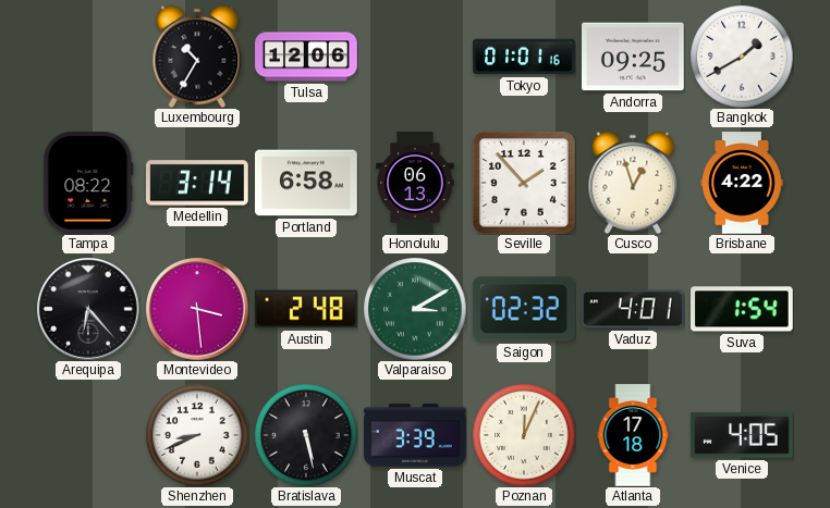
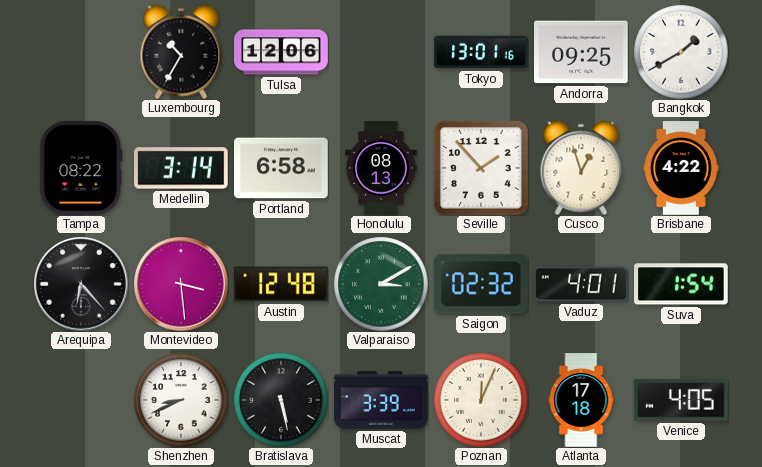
Tokyo: 01:01 -> 13:01 (481, 52)
Honolulu: 06:13 -> 08:13 (381, 168)
Austin: 2:48 -> 12:48 (282, 284)
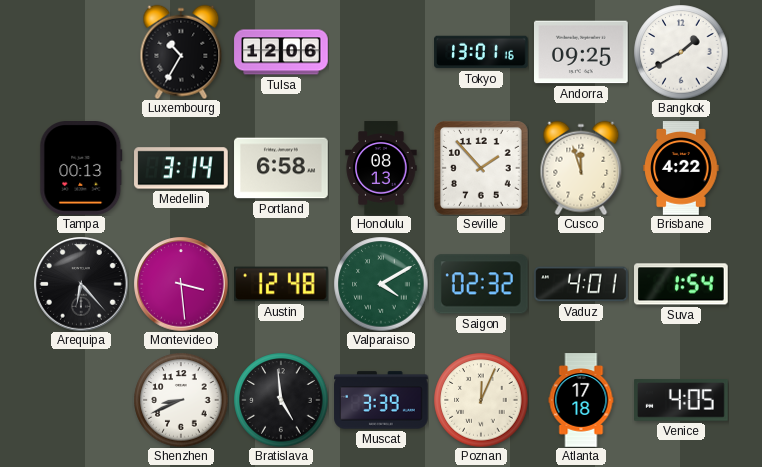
Tampa: 08:22 -> 00:13 (81, 168)
Cusco: 12:57 -> 11:57 (581, 168)
Valparaiso: 3:10 -> 4:10 (381, 284)
Bratislava: 5:28 -> 4:59 (281, 400)
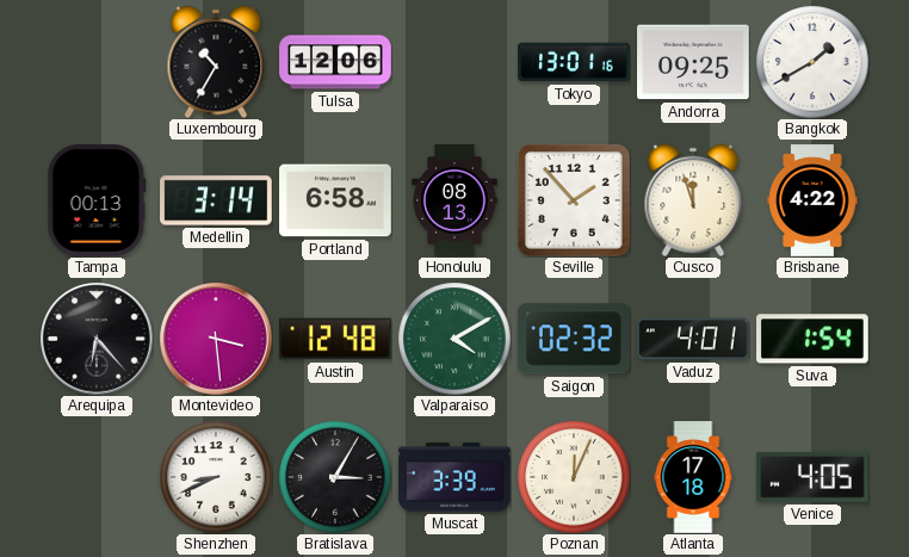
Bratislava: 4:59 -> 3:05 (335, 477)
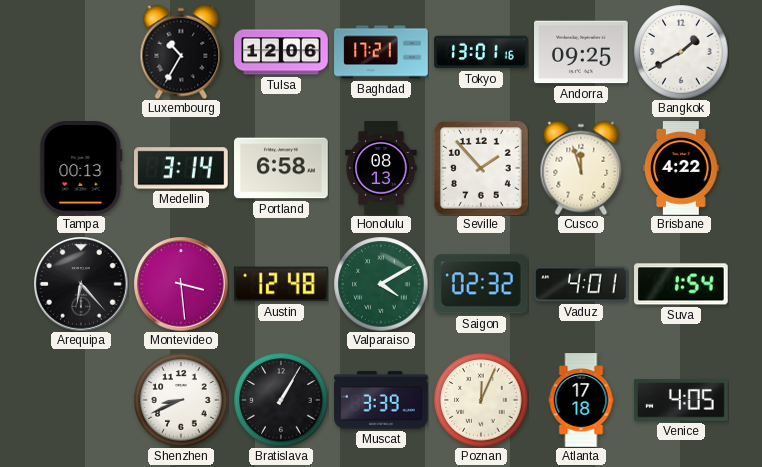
Baghdad: none -> 17:21 (381, 52)
Bratislava: 3:05 -> 1:05 (281, 400)
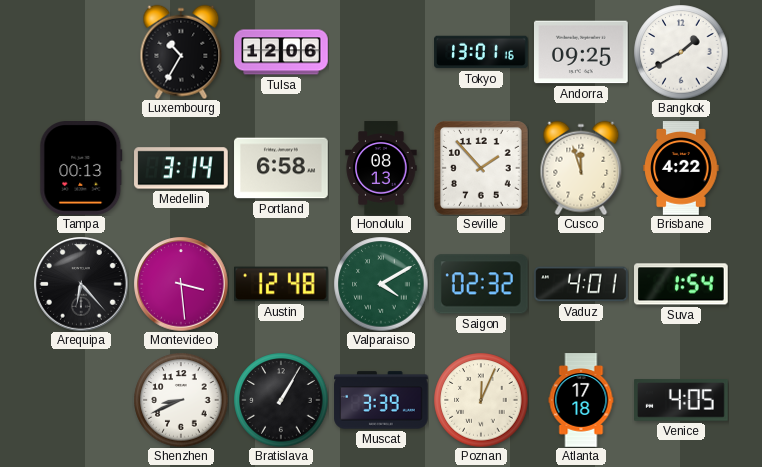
Baghdad: 17:21 -> none (381, 52)
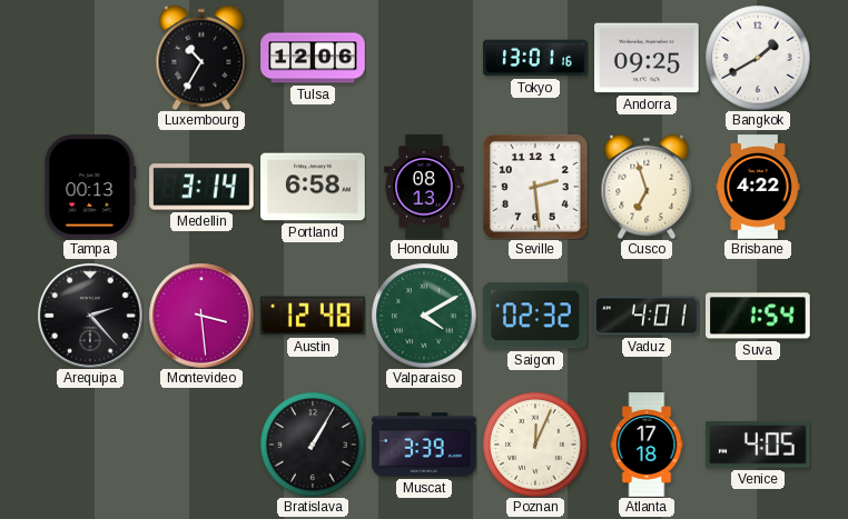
Seville: 1:53 -> 2:29 (536, 188)
Cusco: 11:57 -> 6:57 (647, 187)
Arequipa: 6:23 -> 2:23 (90, 316)
Shenzhen: 8:41 -> none (181, 400)
